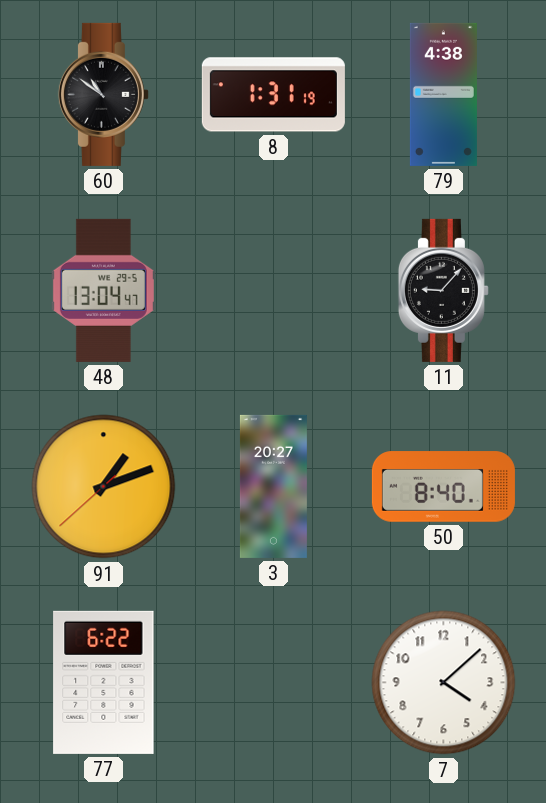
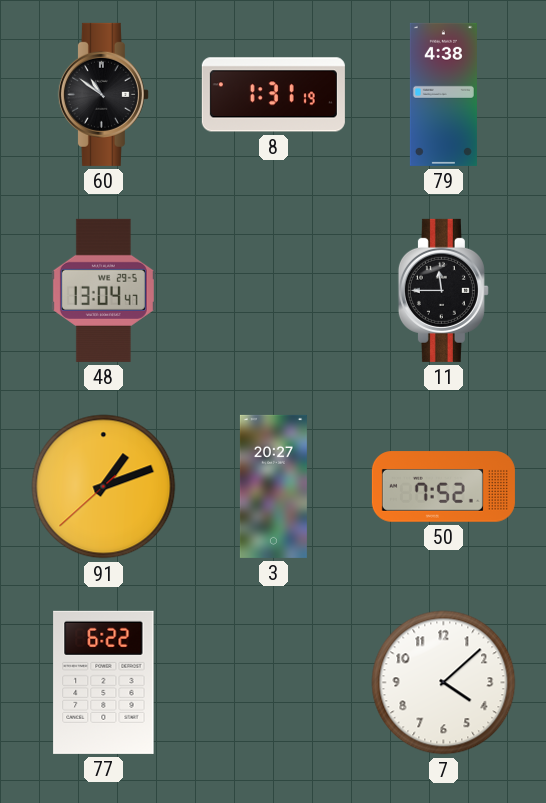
11: 9:07 -> 11:45 (443, 290)
50: 8:40 -> 7:52 (443, 487)
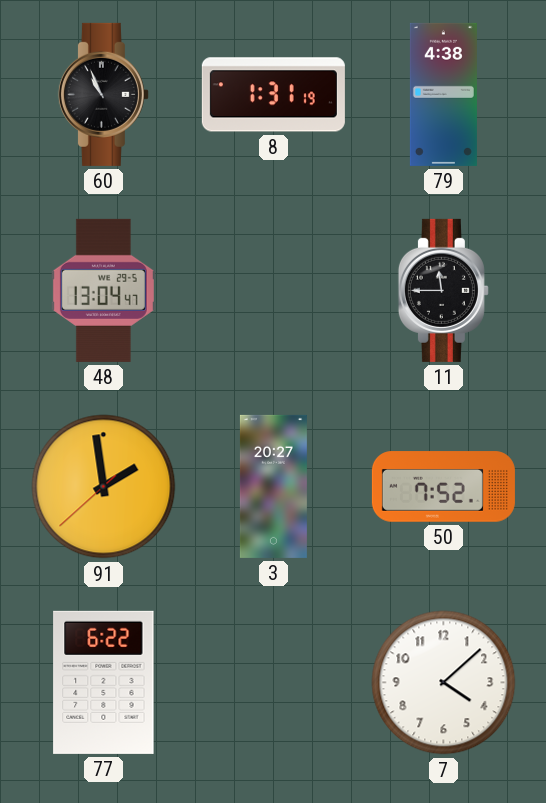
60: 10:51 -> 10:56 (103, 94)
91: 1:11 -> 1:58 (104, 487)
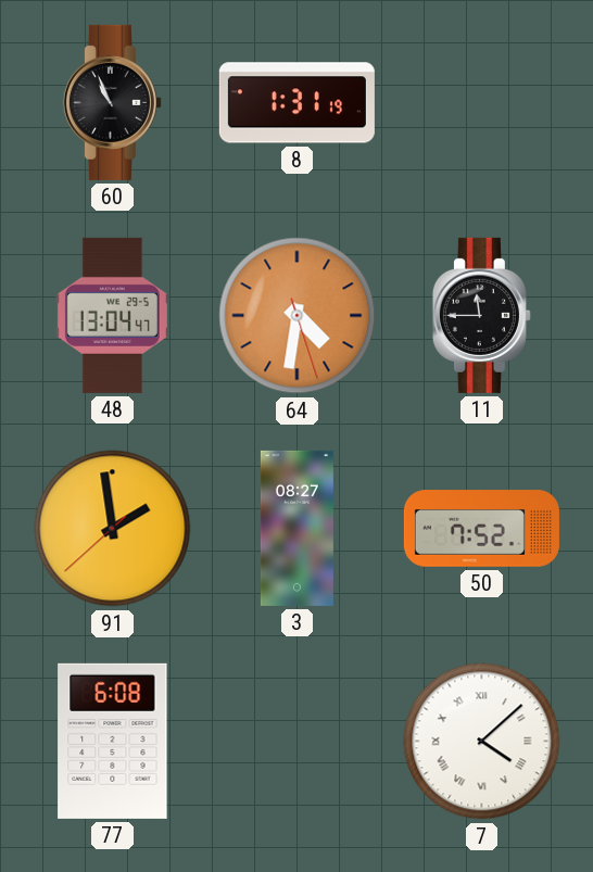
79: 4:38 -> none (443, 94)
64: none -> 4:31 (298, 316)
3: 20:27 -> 08:27 (296, 528)
77: 6:22 -> 6:08 (113, 741)
7 numerals: Arabic -> Roman (482, 742)
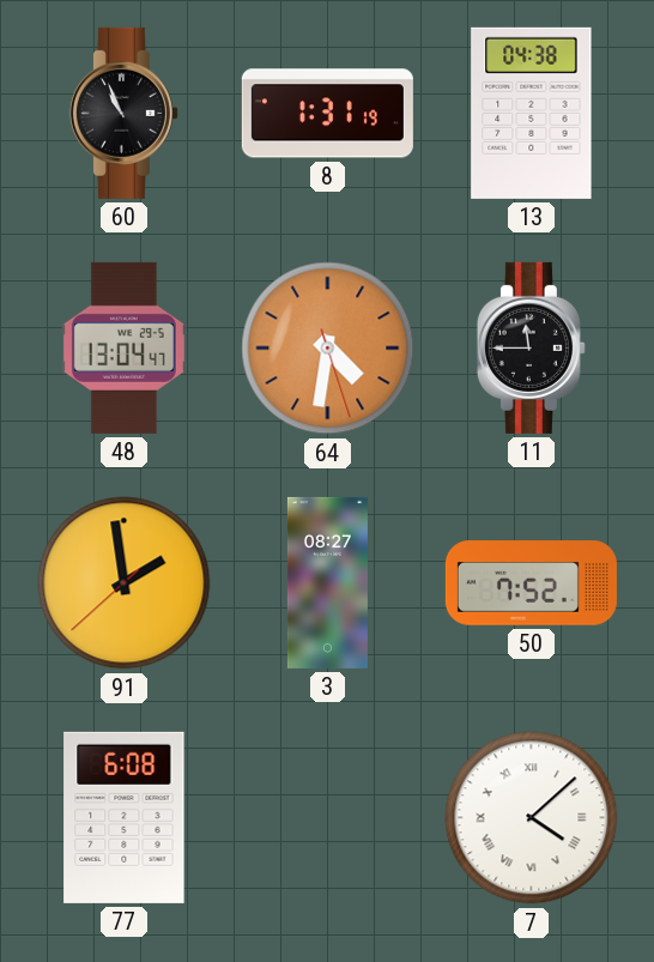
13: none -> 04:38 (532, 113)
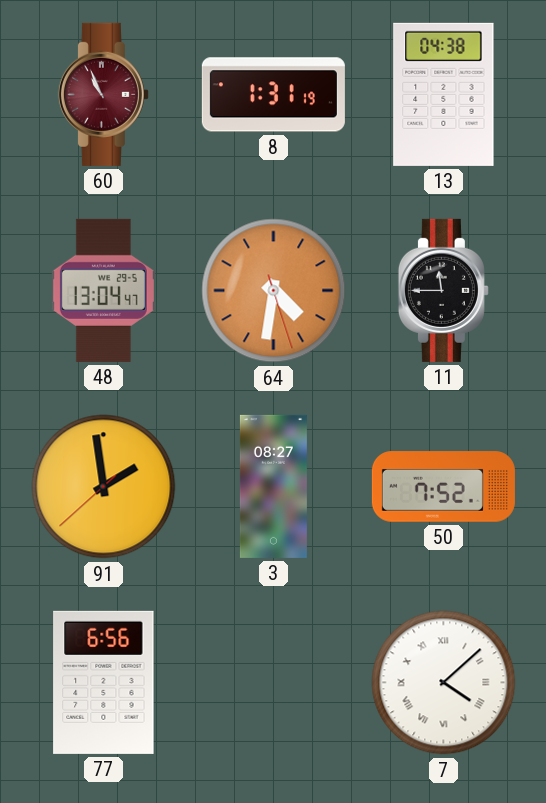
60 dial: black -> burgundy (103, 94)
77: 6:08 -> 6:56 (104, 682)
